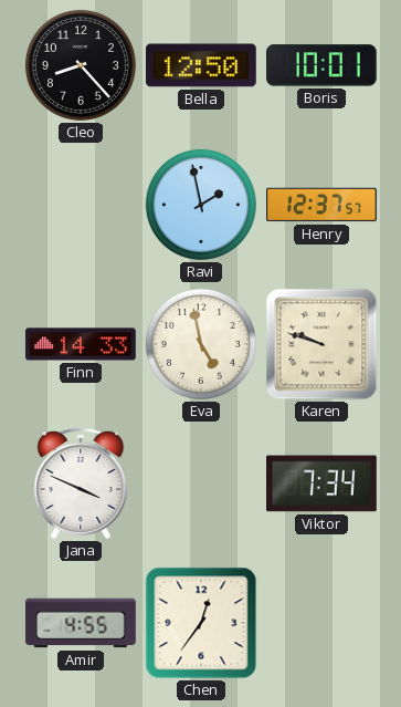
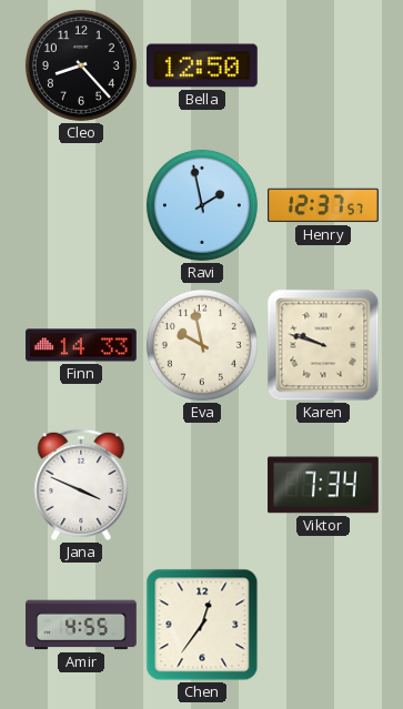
Boris: 10:01 -> none (323, 65)
Eva: 4:58 -> 9:58 (202, 345)
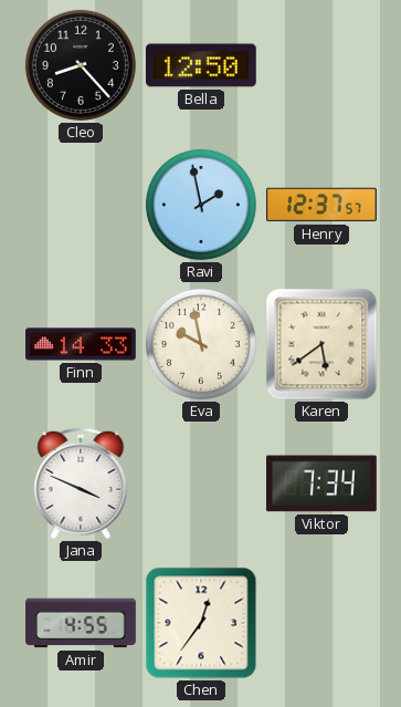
Karen: 9:48 -> 5:39 (321, 344)
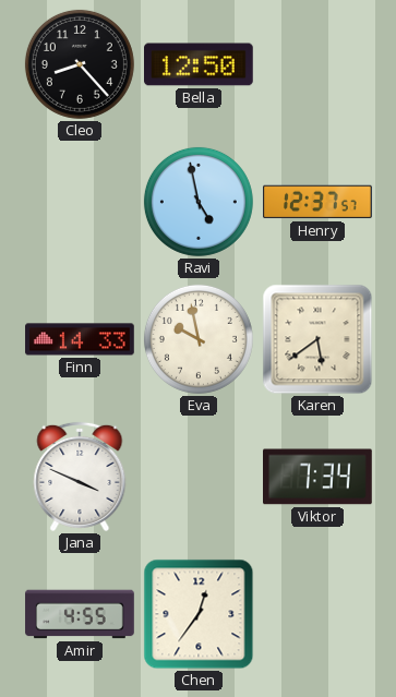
Ravi: 1:58 -> 4:58 (199, 202)
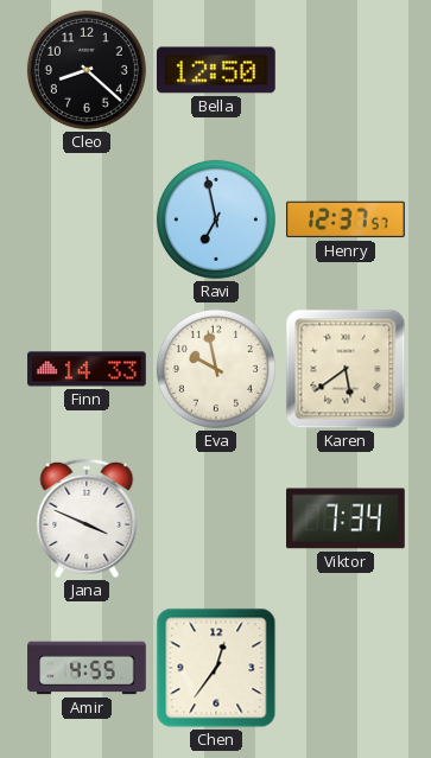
Cleo: 8:23 -> 8:22 (87, 70)
Ravi: 4:58 -> 6:58 (216, 219)
